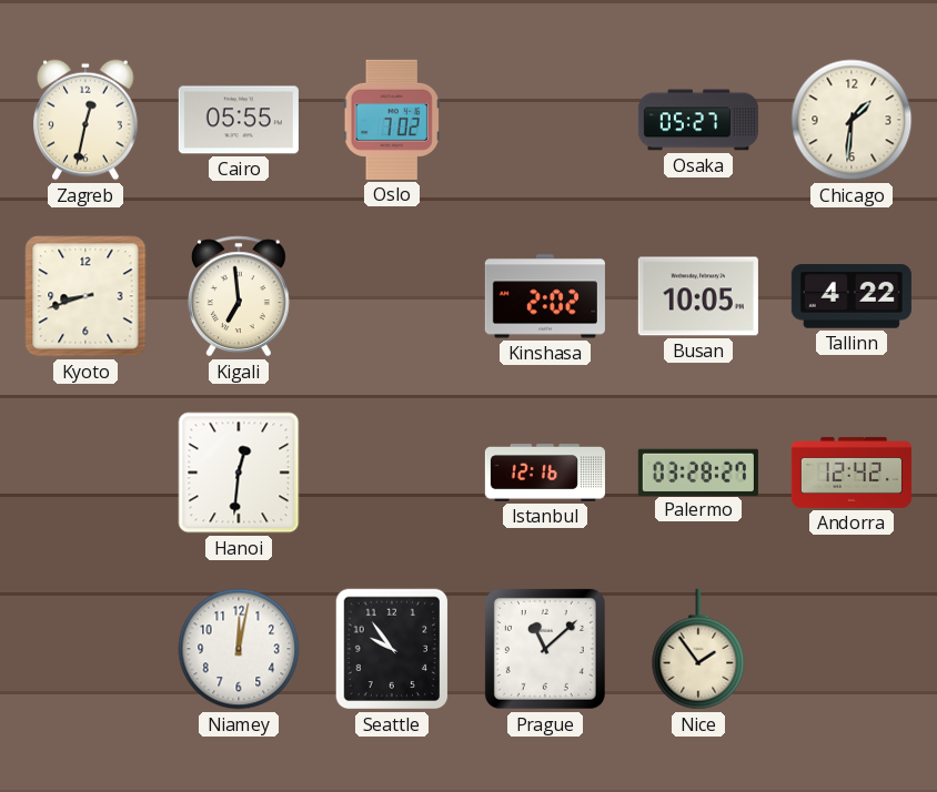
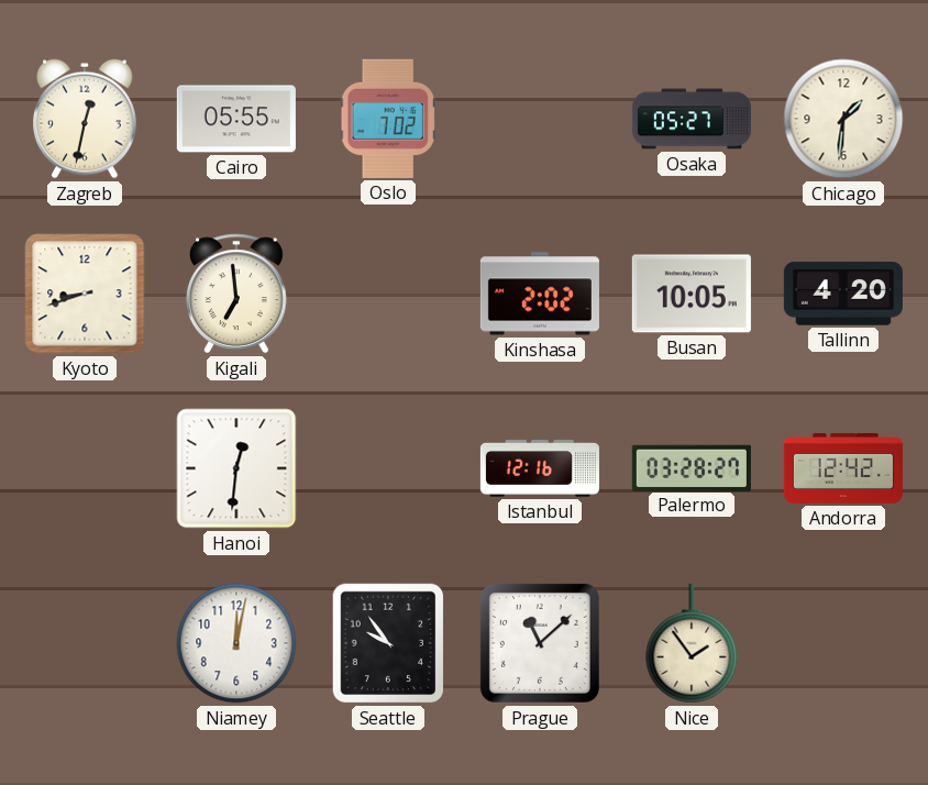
Tallinn: 4:22 -> 4:20 (843, 294)
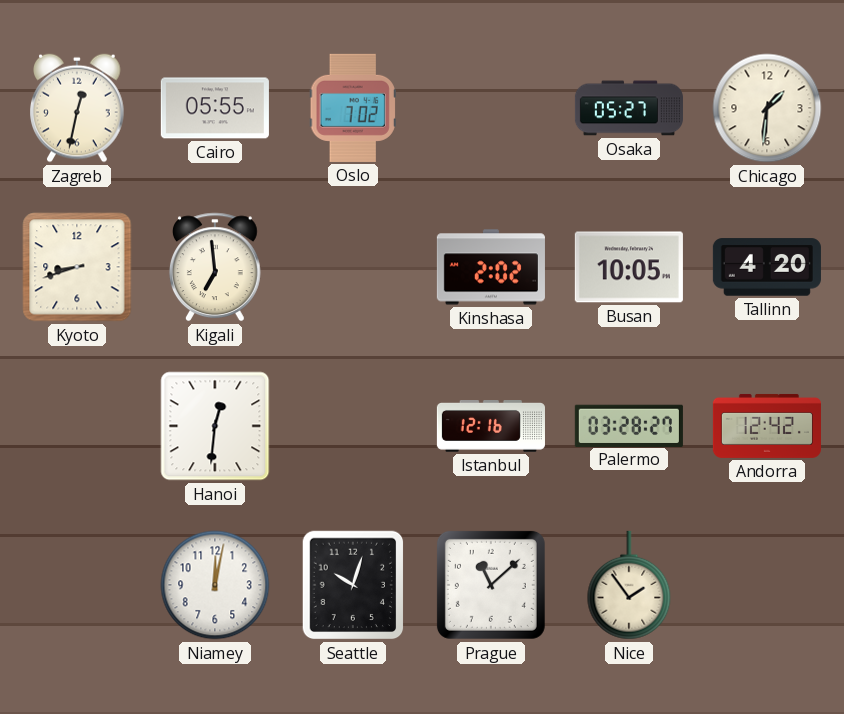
Seattle: 9:54 -> 10:03 (353, 585)
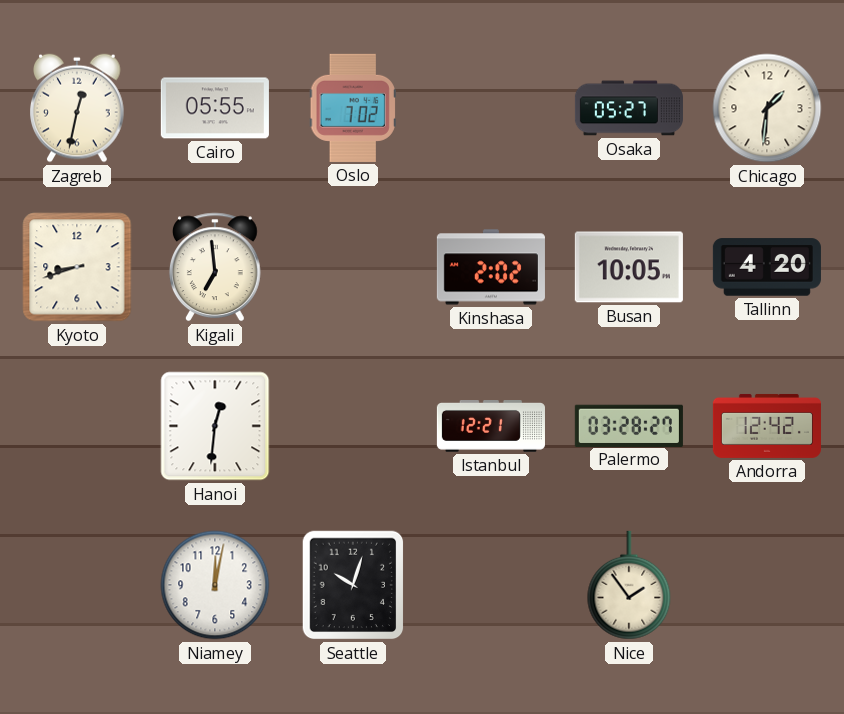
Istanbul: 12:16 -> 12:21 (491, 427)
Prague: 11:08 -> none (491, 585)
